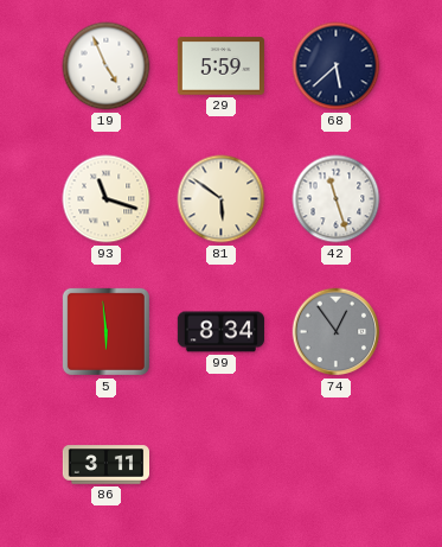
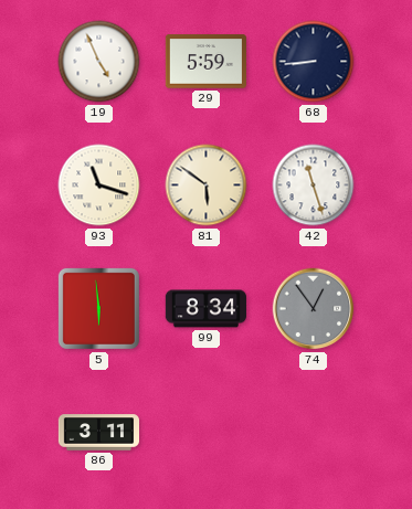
68: 5:38 -> 8:44 (314, 62)
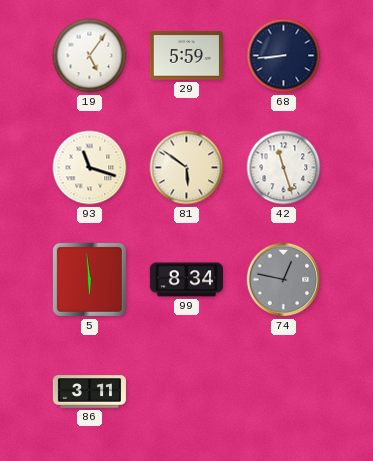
19: 4:56 -> 5:06 (90, 56)
74: 12:54 -> 12:47 (284, 280)
